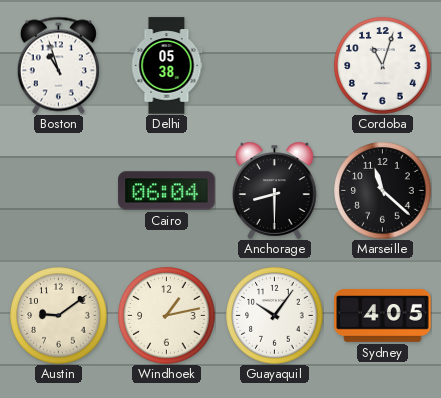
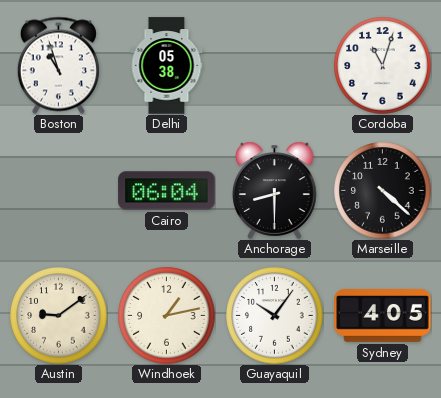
Marseille: 11:22 -> 4:22 (383, 191)
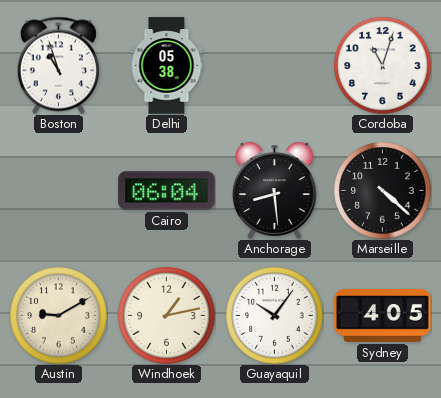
Anchorage: 8:30 -> 8:29 (275, 190)
Austin: 9:09 -> 9:10 (59, 316)
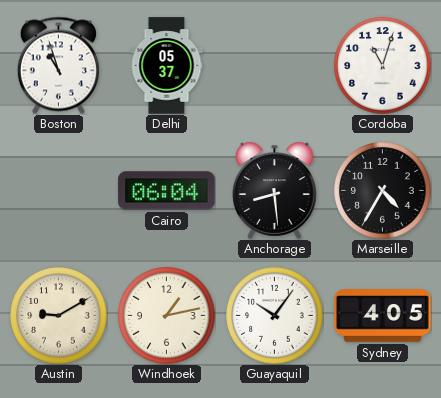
Delhi: 05:38 -> 05:37 (167, 66)
Marseille: 4:22 -> 4:35 (383, 191)
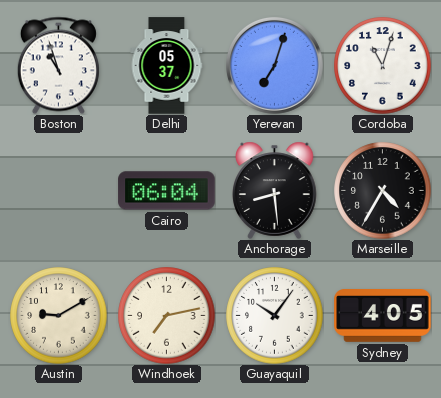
Yerevan: none -> 7:03 (274, 65)
Windhoek: 1:13 -> 7:13 (167, 316)
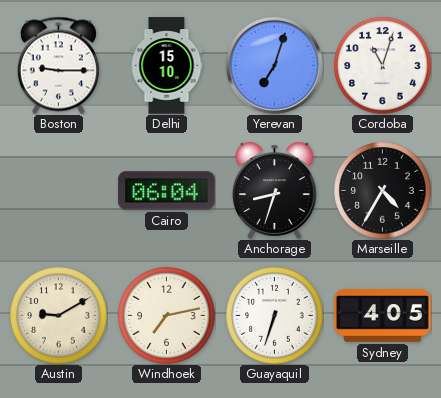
Boston: 10:57 -> 9:15 (58, 65)
Delhi: 05:37 -> 15:10 (167, 66)
Anchorage: 8:29 -> 8:33 (275, 190)
Guayaquil: 10:06 -> 6:33 (275, 316)
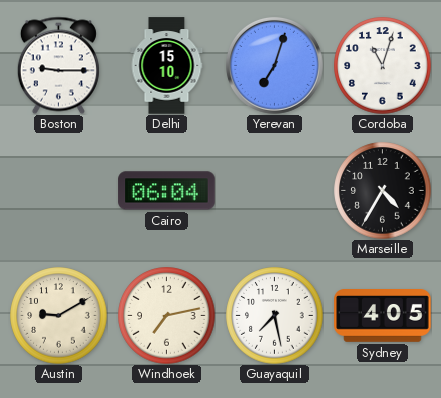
Anchorage: 8:33 -> none (275, 190)
Guayaquil: 6:33 -> 7:28 (275, 316)
